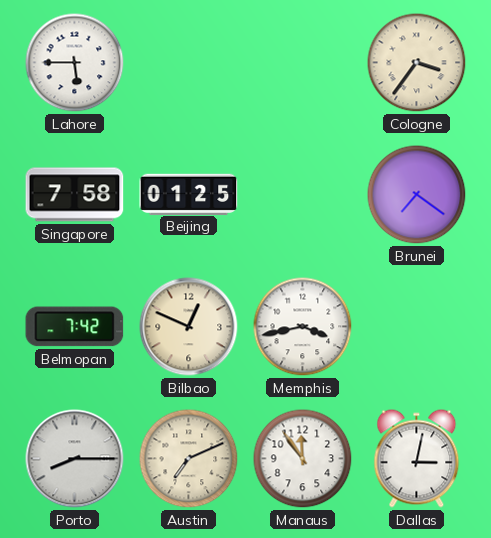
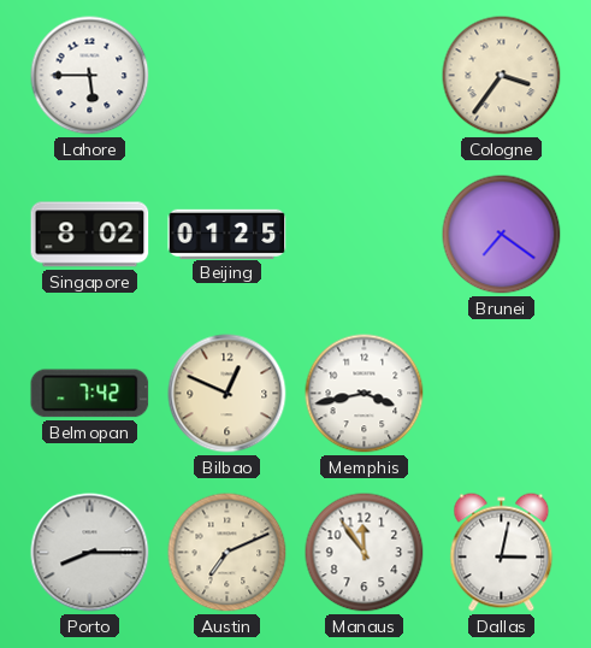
Singapore: 7:58 -> 8:02 (90, 235)
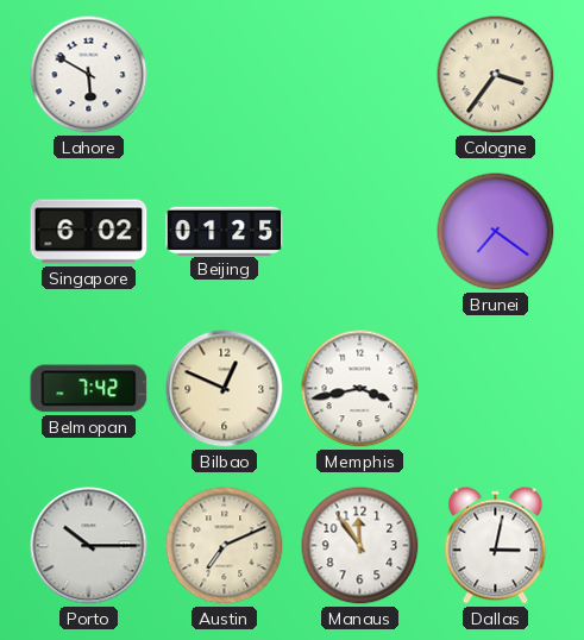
Lahore: 5:45 -> 5:50 (89, 75)
Singapore: 8:02 -> 6:02 (89, 232)
Porto: 8:15 -> 10:15 (89, 546)
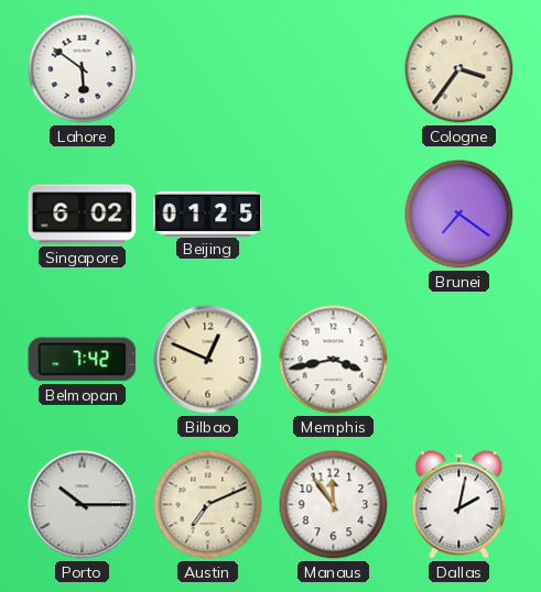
Lahore: 5:50 -> 5:51 (83, 69)
Dallas: 3:02 -> 2:02 (459, 505)
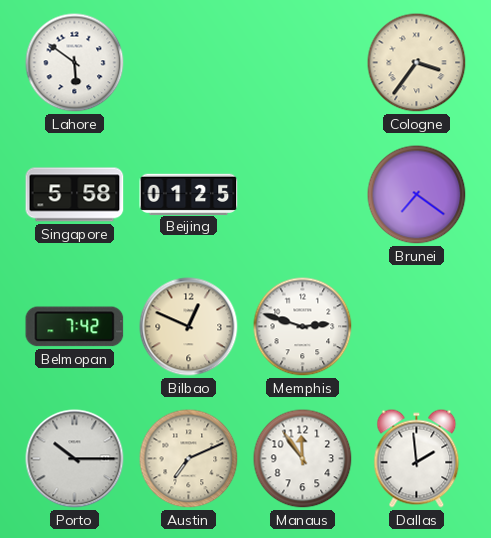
Singapore: 6:02 -> 5:58 (75, 195)
Memphis: 3:43 -> 2:48 (303, 327)
Dallas: 2:02 -> 1:59 (417, 459)
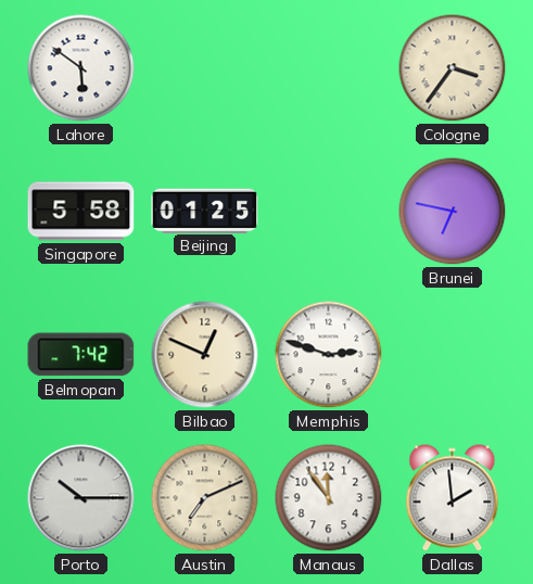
Brunei: 7:21 -> 6:47 (453, 212)
